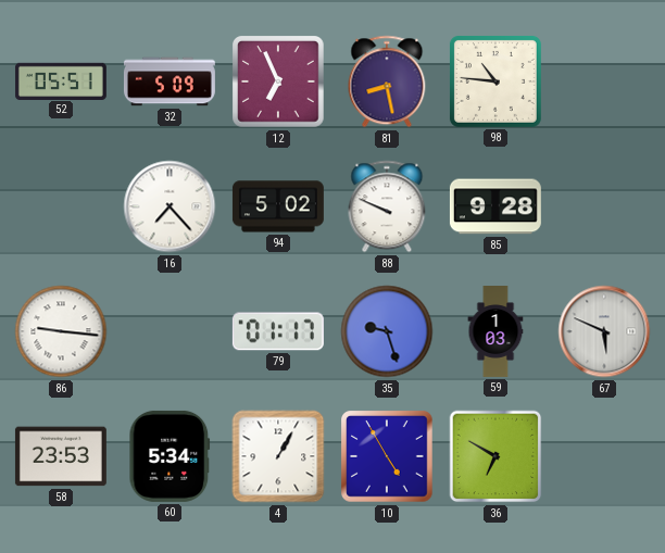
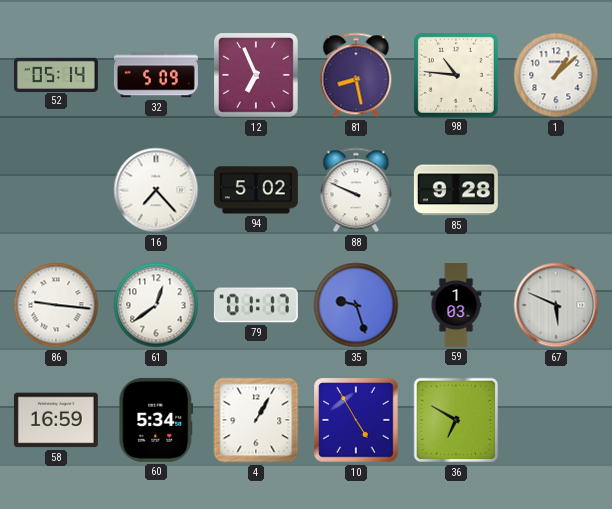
52: 05:51 -> 05:14 (56, 74)
1: none -> 1:08 (556, 75)
61: none -> 12:39 (156, 305)
58: 23:53 -> 16:59 (56, 420)
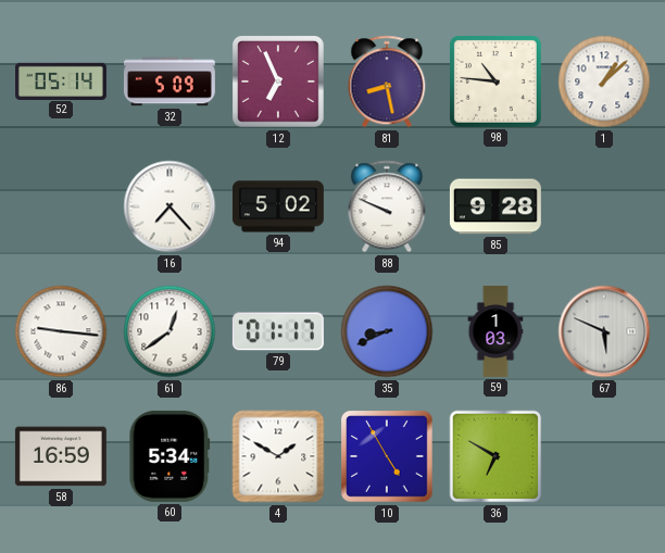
35: 9:27 -> 8:41 (387, 331)
4: 1:05 -> 1:50 (278, 456)
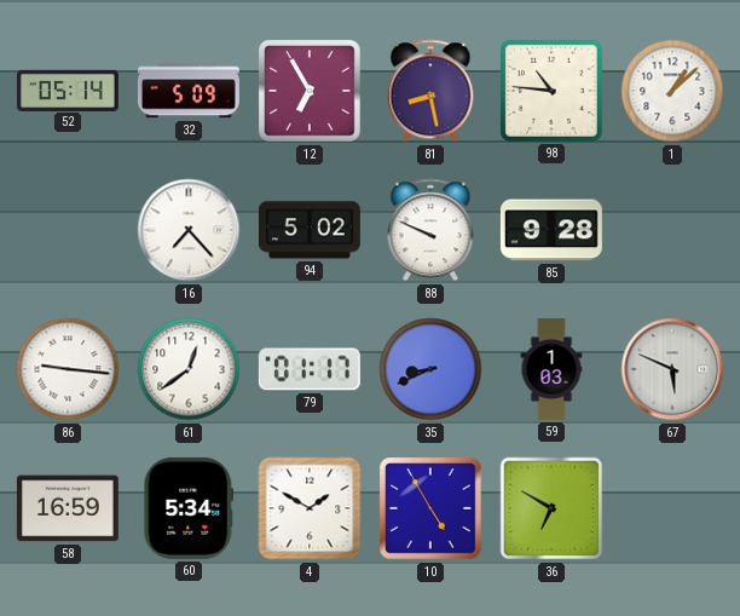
12: 6:56 -> 6:55 (310, 91)
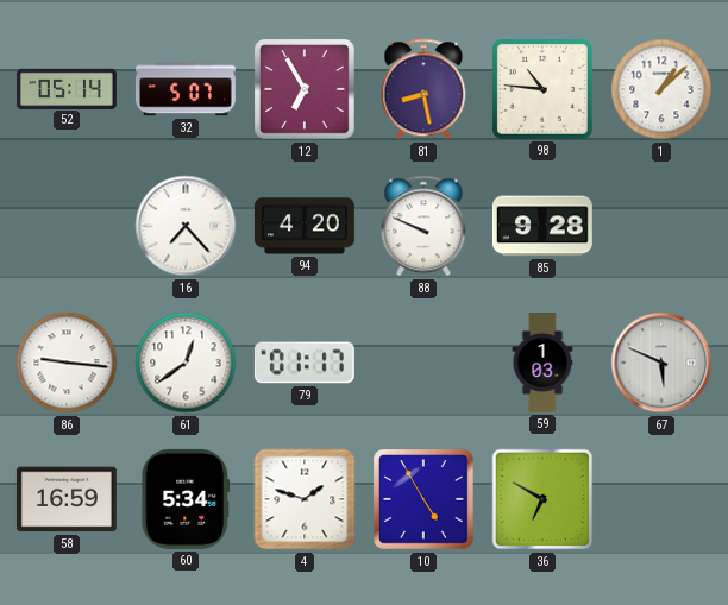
32: 5:09 -> 5:07 (186, 89)
94: 5:02 -> 4:20 (305, 226)
35: 8:41 -> none (430, 369)
4: 1:50 -> 1:48 (305, 499)
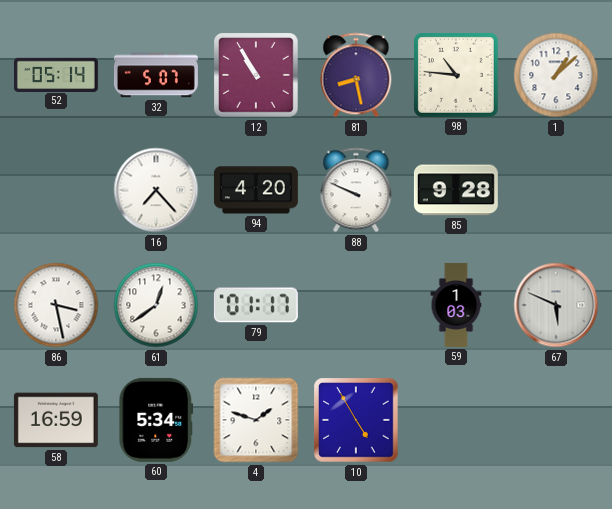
12: 6:55 -> 10:55 (256, 75)
86: 9:16 -> 3:28 (56, 305)
36: 6:50 -> none (542, 499)
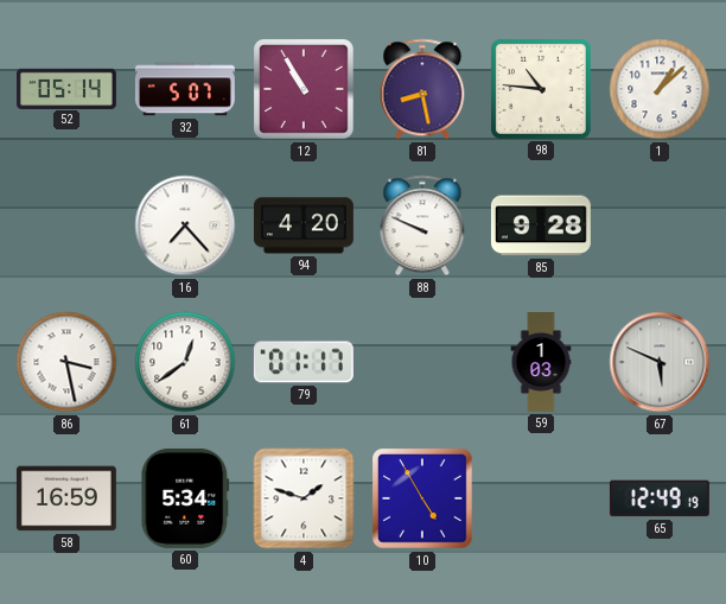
65: none -> 12:49 (660, 498)
